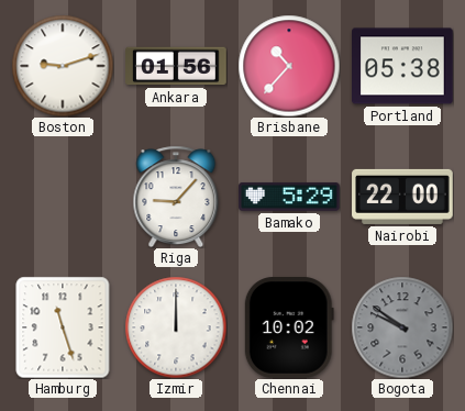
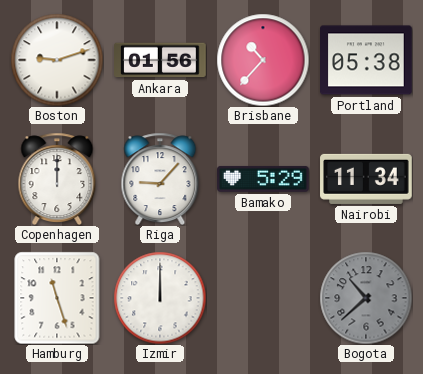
Copenhagen: none -> 12:00 (57, 179)
Nairobi: 22:00 -> 11:34 (366, 179)
Chennai: 10:02 -> none (289, 329)
Bogota: 9:51 -> 10:38 (366, 298)
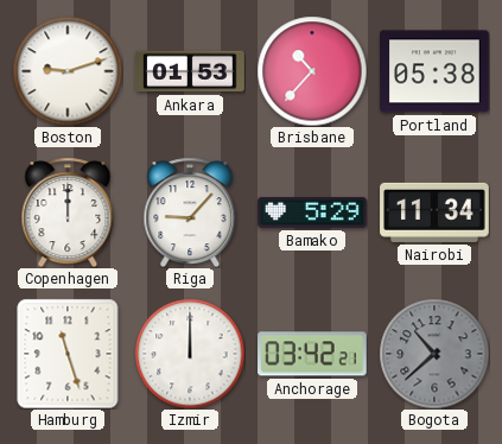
Ankara: 01:56 -> 01:53 (190, 71)
Anchorage: none -> 03:42 (313, 354)
